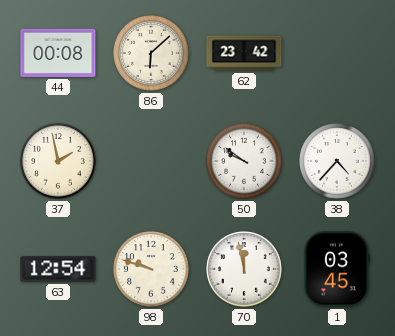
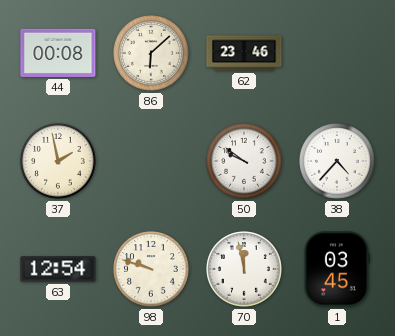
62: 23:42 -> 23:46 (244, 53)
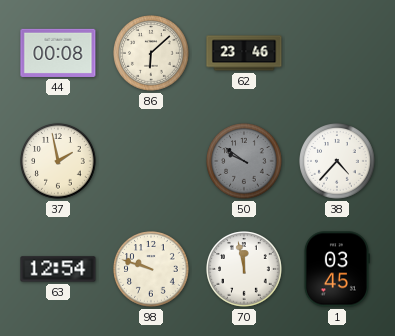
50 dial: white -> grey (244, 161)
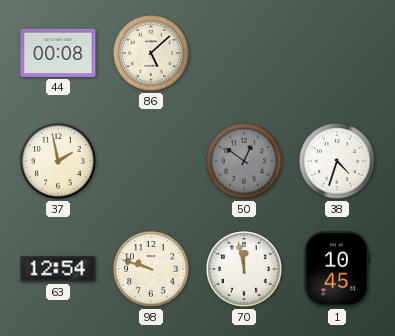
86: 6:08 -> 5:08 (151, 53)
62: 23:46 -> none (244, 53)
50: 9:51 -> 12:51 (244, 161)
38: 4:37 -> 4:33 (337, 161)
1: 03:45 -> 10:45 (336, 269)
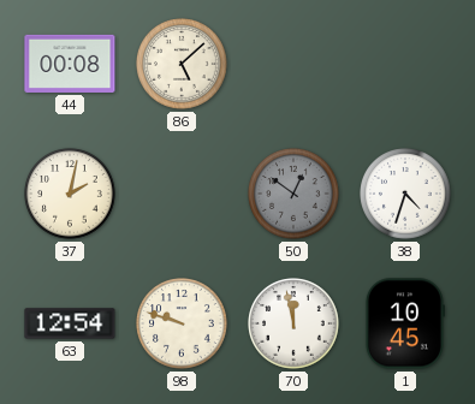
37: 1:58 -> 2:02 (70, 194)
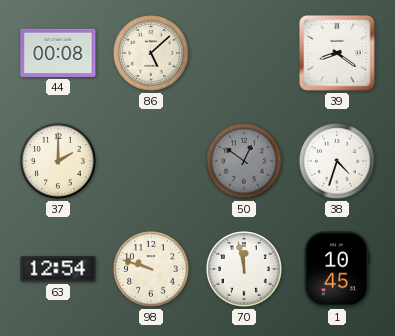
39: none -> 8:21 (338, 54)
37: 2:02 -> 2:00 (58, 161)
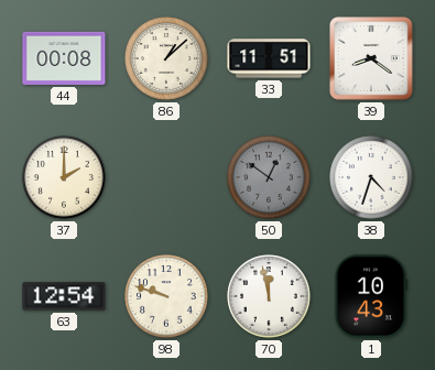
86: 5:08 -> 1:08 (166, 58)
33: none -> 11:51 (269, 58)
1: 10:45 -> 10:43 (370, 296)
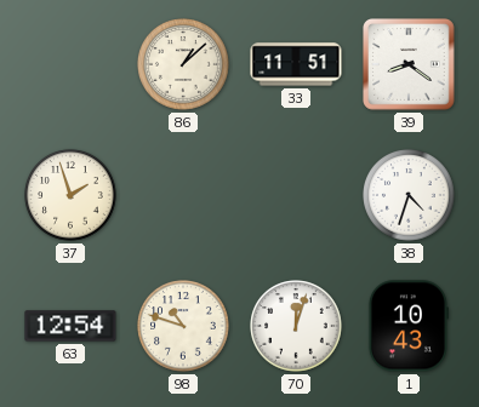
44: 00:08 -> none (64, 58)
37: 2:00 -> 1:57 (70, 195)
50: 12:51 -> none (269, 177)
98: 9:48 -> 10:48 (183, 326)
70: 11:58 -> 12:03 (296, 326)
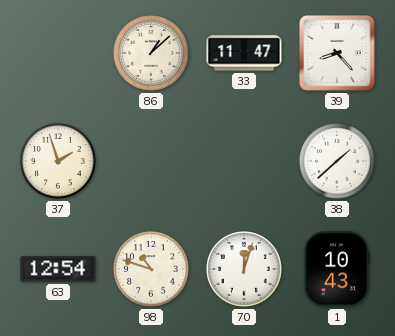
33: 11:51 -> 11:47 (244, 53)
39: 8:21 -> 8:23 (338, 54)
38: 4:33 -> 1:38 (337, 161)
